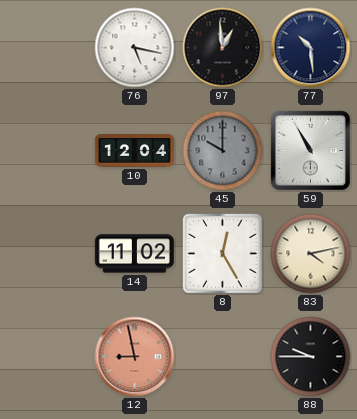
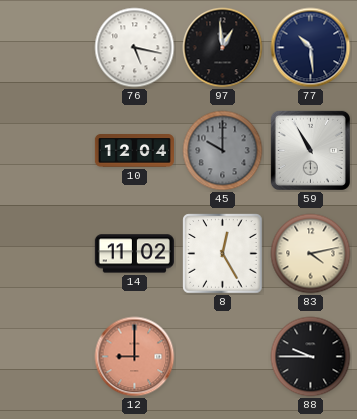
12: 8:58 -> 9:00 (135, 357)
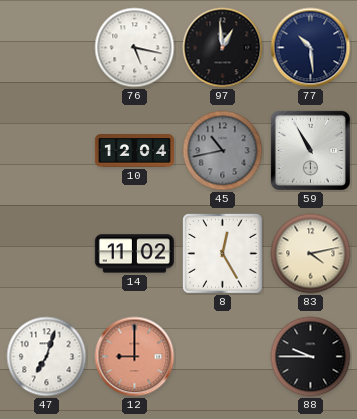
45: 10:00 -> 10:43 (223, 151)
47: none -> 7:03 (47, 357)
